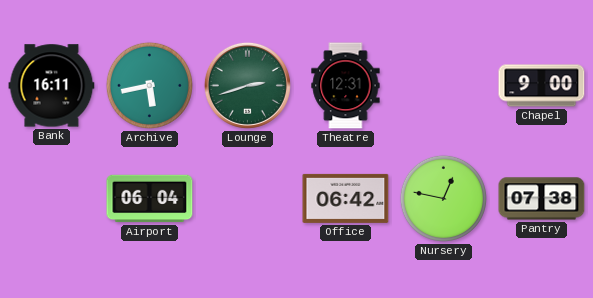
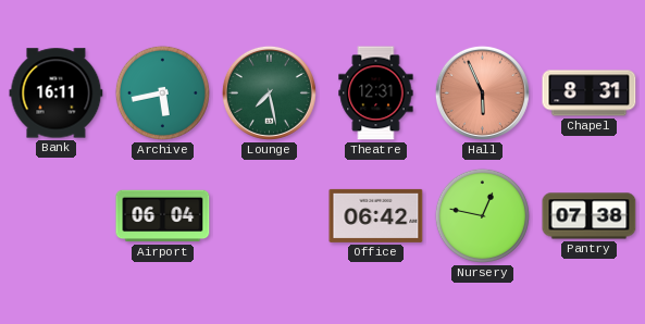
Lounge: 2:42 -> 7:28 (269, 92)
Hall: none -> 5:56 (482, 92)
Chapel: 9:00 -> 8:31 (590, 94)
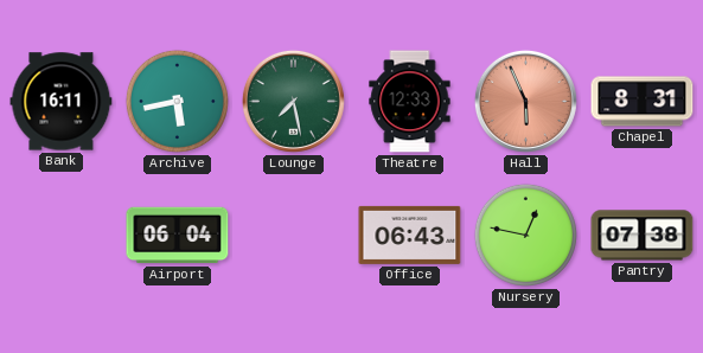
Theatre: 12:31 -> 12:33 (410, 102)
Office: 06:42 -> 06:43 (410, 235)
